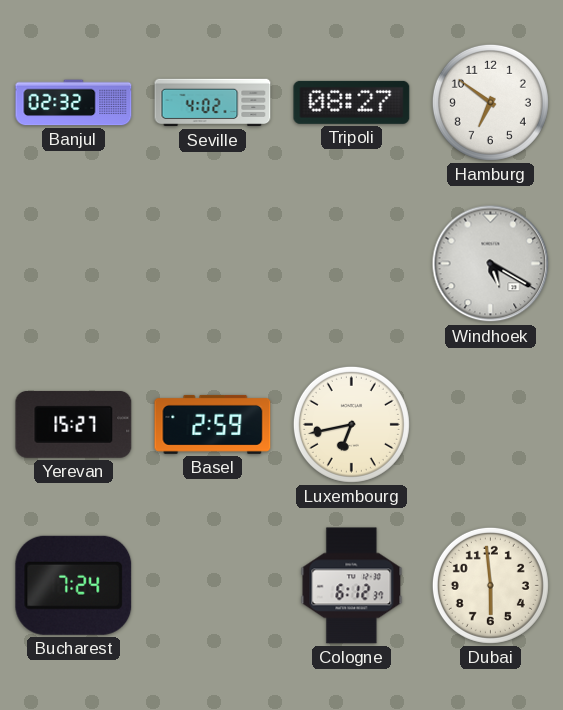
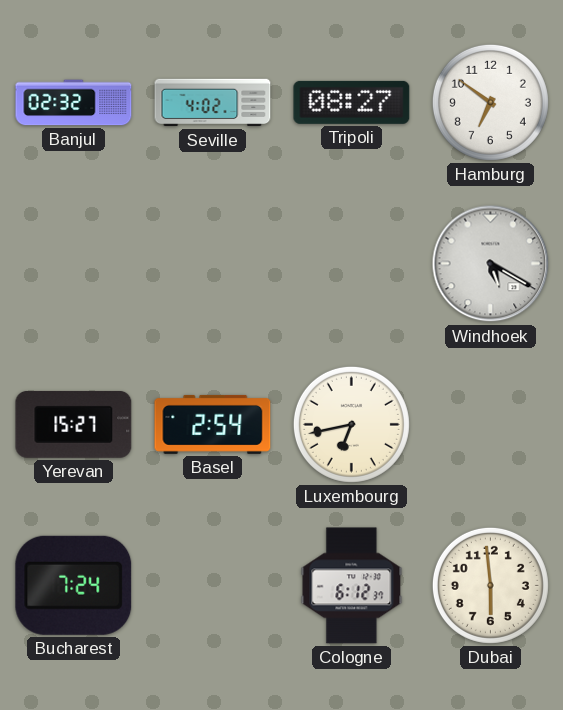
Basel: 2:59 -> 2:54 (213, 424)
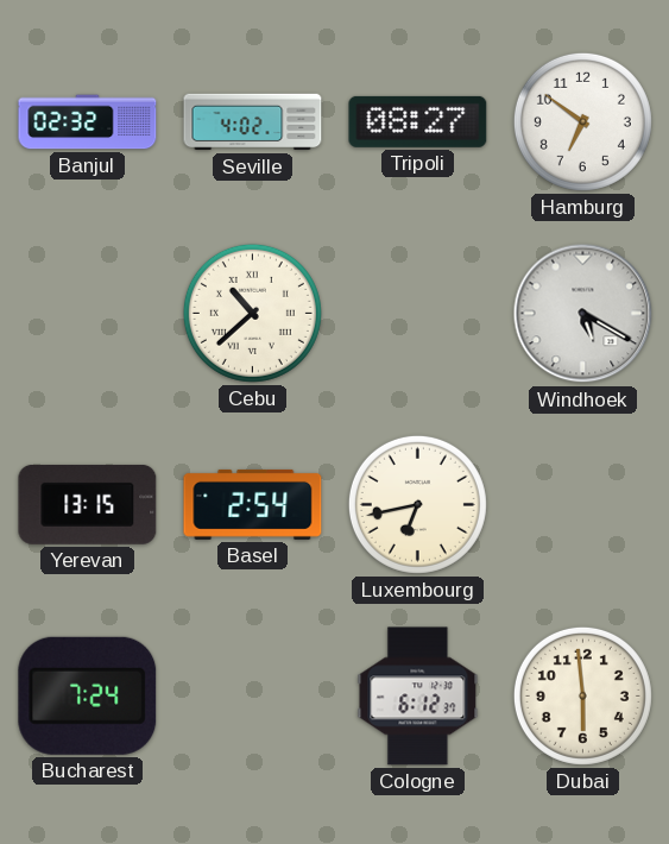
Cebu: none -> 10:38 (252, 313)
Yerevan: 15:27 -> 13:15 (88, 504)
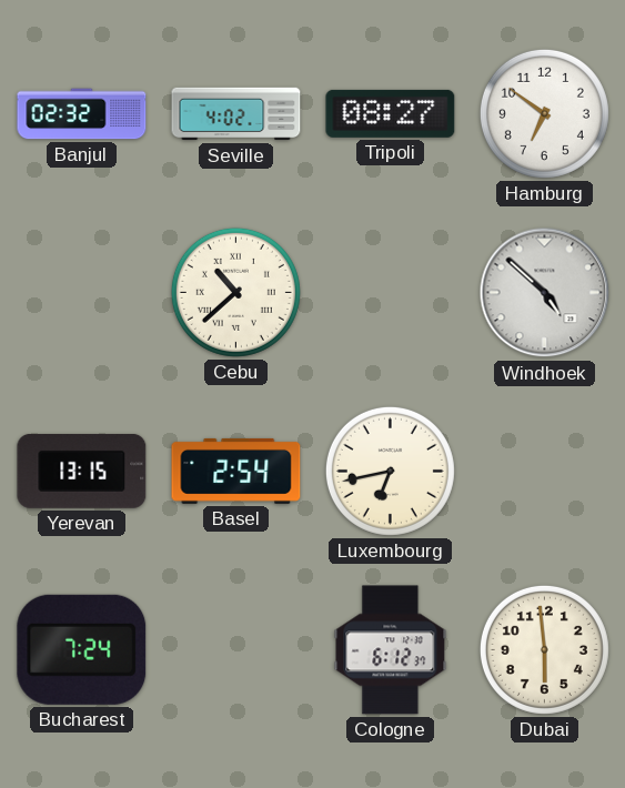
Windhoek: 5:20 -> 4:52 (545, 293)
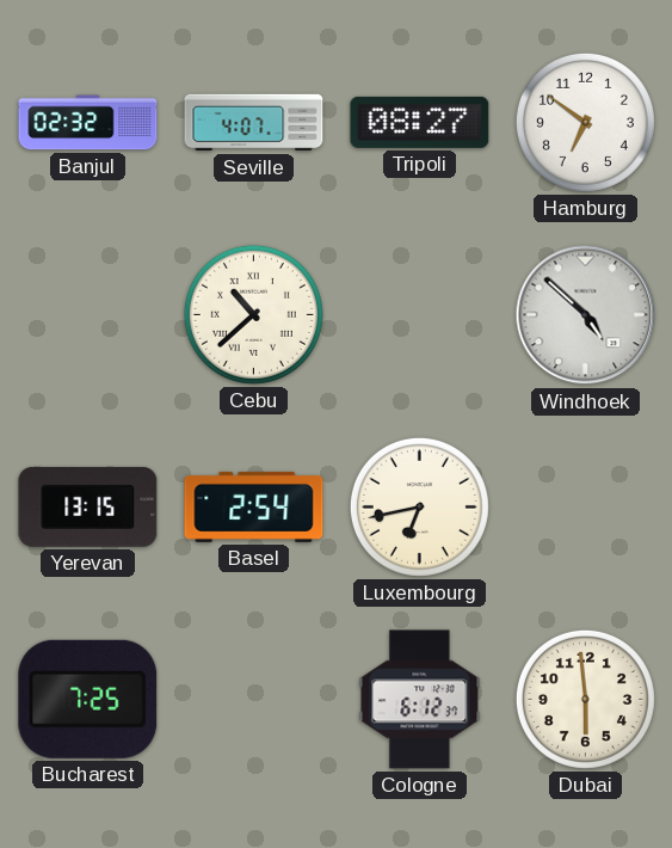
Seville: 4:02 -> 4:07 (254, 123)
Bucharest: 7:24 -> 7:25 (88, 699)
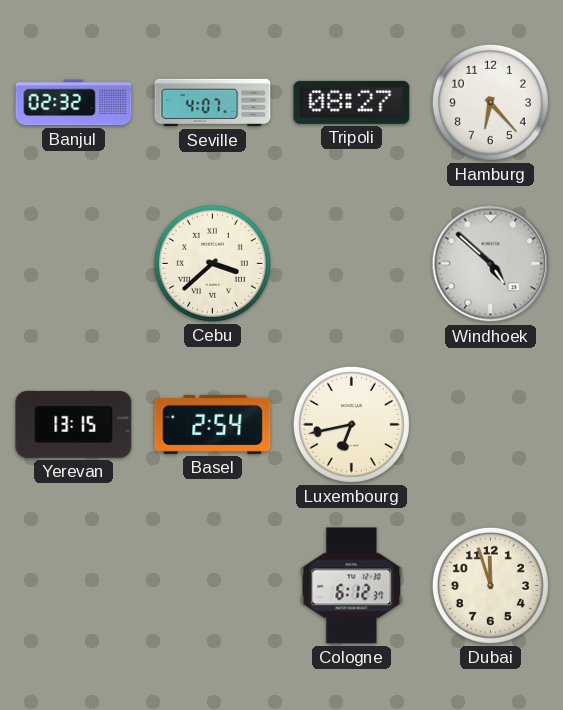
Hamburg: 6:51 -> 6:23 (490, 102)
Cebu: 10:38 -> 3:38 (212, 263)
Bucharest: 7:25 -> none (88, 699)
Dubai: 5:59 -> 11:57 (490, 585)
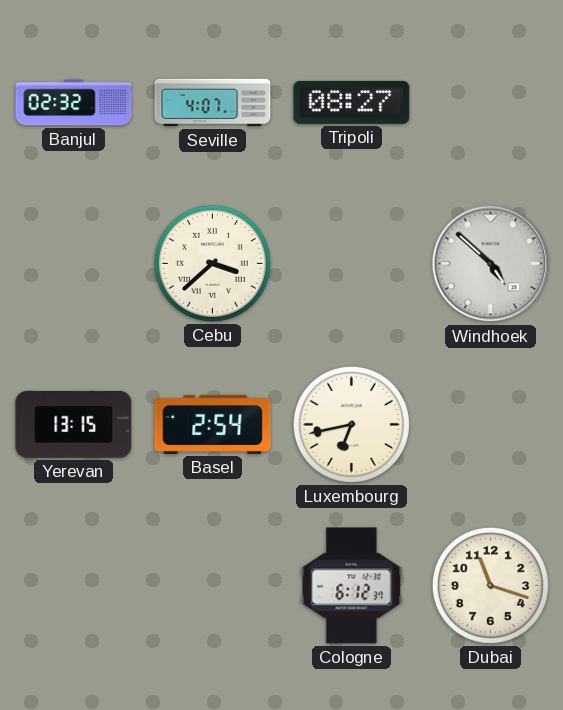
Hamburg: 6:23 -> none (490, 102)
Dubai: 11:57 -> 11:18 (490, 585)
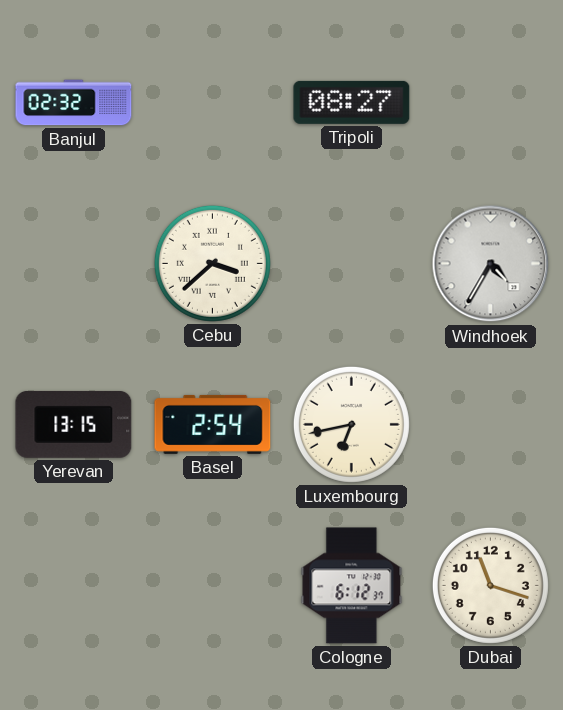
Seville: 4:07 -> none (213, 103)
Windhoek: 4:52 -> 4:35 (491, 264)
